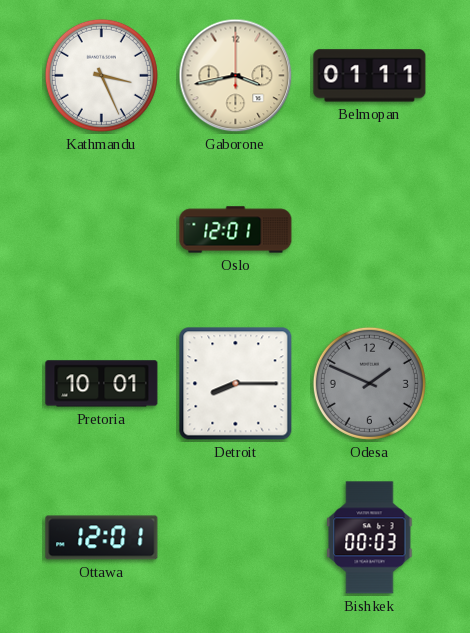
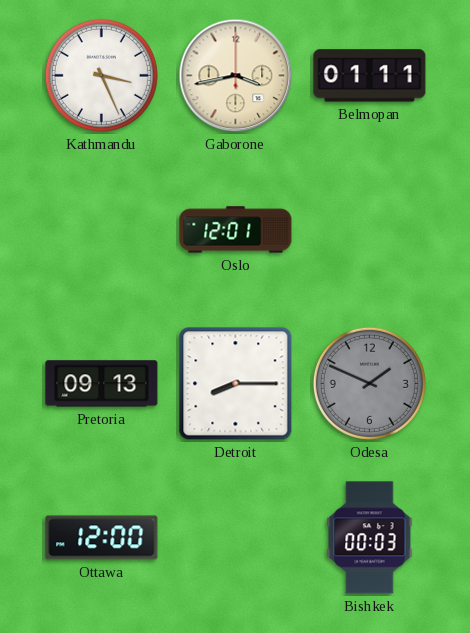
Pretoria: 10:01 -> 09:13 (102, 384)
Ottawa: 12:01 -> 12:00 (102, 538)
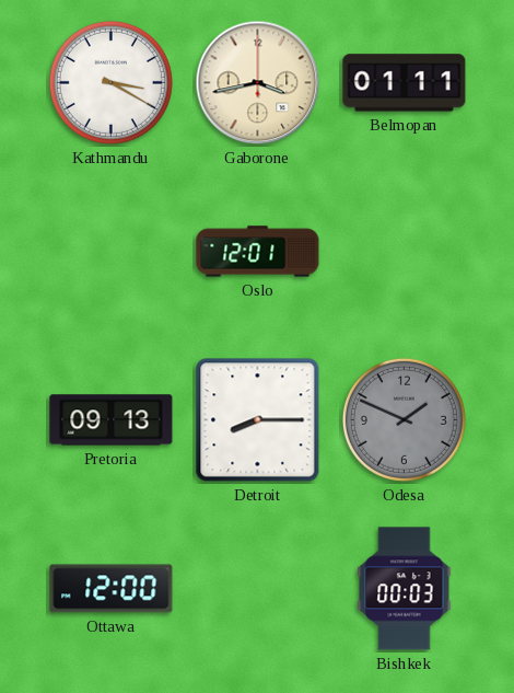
Kathmandu: 3:26 -> 3:20 (110, 82)
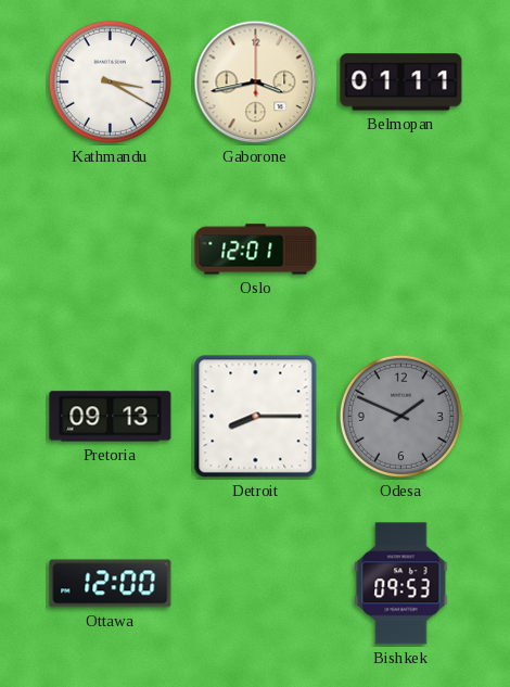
Bishkek: 00:03 -> 09:53 (401, 584)
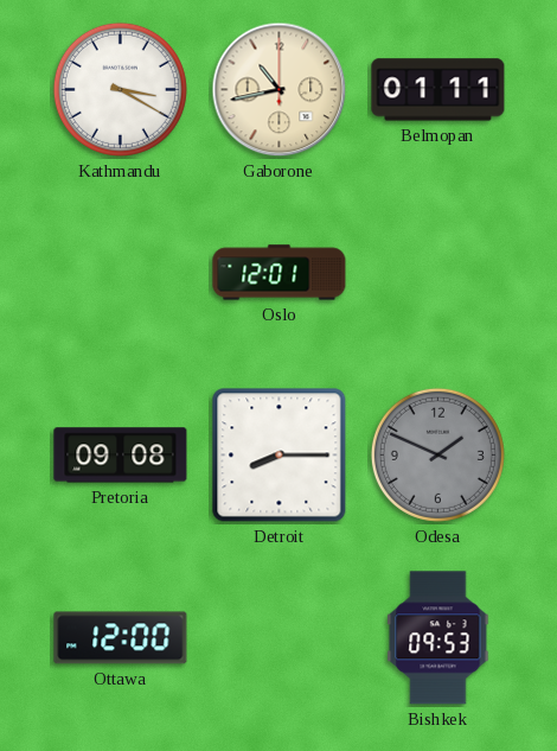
Gaborone: 3:43 -> 10:43 (280, 90)
Pretoria: 09:13 -> 09:08 (121, 456)
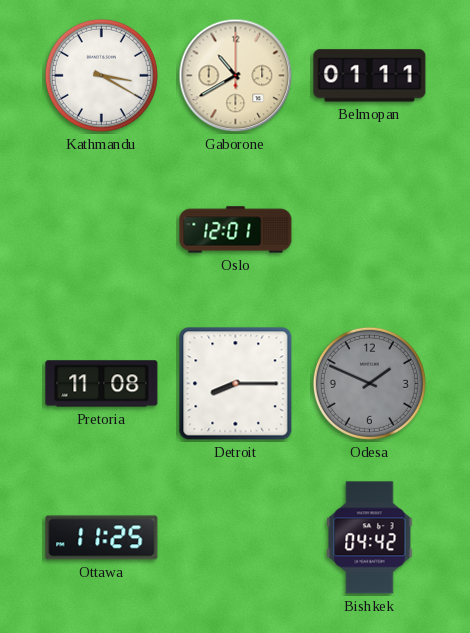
Gaborone: 10:43 -> 10:40 (236, 76)
Pretoria: 09:08 -> 11:08 (102, 384)
Ottawa: 12:00 -> 11:25 (102, 538)
Bishkek: 09:53 -> 04:42 (370, 538)
